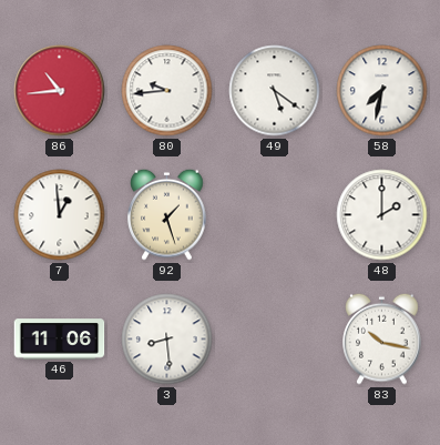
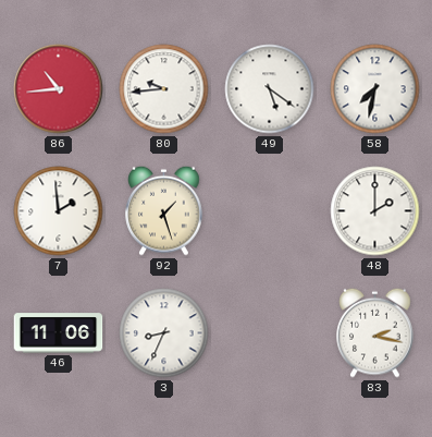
7: 12:59 -> 1:59 (59, 211)
3: 8:29 -> 8:34 (164, 333)
83: 10:17 -> 2:17 (375, 332)
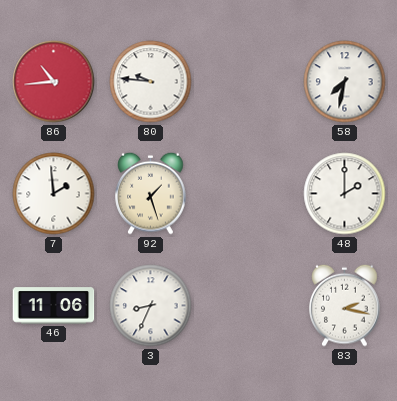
80: 9:44 -> 9:46 (151, 82)
49: 5:21 -> none (270, 89)
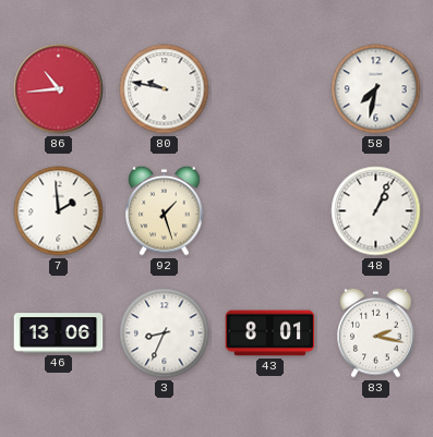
80: 9:46 -> 9:47 (165, 89)
48: 2:00 -> 1:04 (376, 211)
46: 11:06 -> 13:06 (59, 333)
43: none -> 8:01 (270, 333)
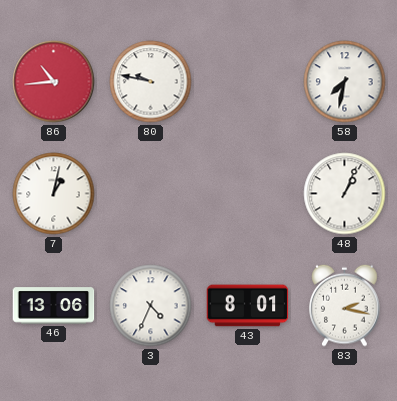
7: 1:59 -> 1:02 (54, 194)
92: 1:27 -> none (165, 210)
3: 8:34 -> 4:34 (151, 306)
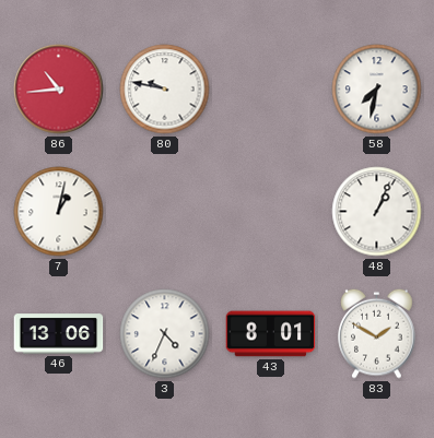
83: 2:17 -> 1:50 (377, 333)
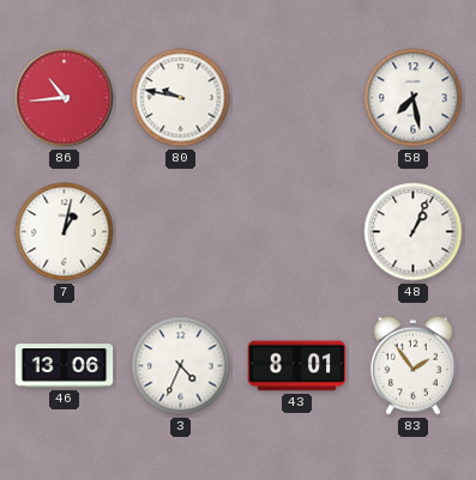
58: 7:32 -> 7:28 (414, 98)
83: 1:50 -> 1:54 (414, 365)
